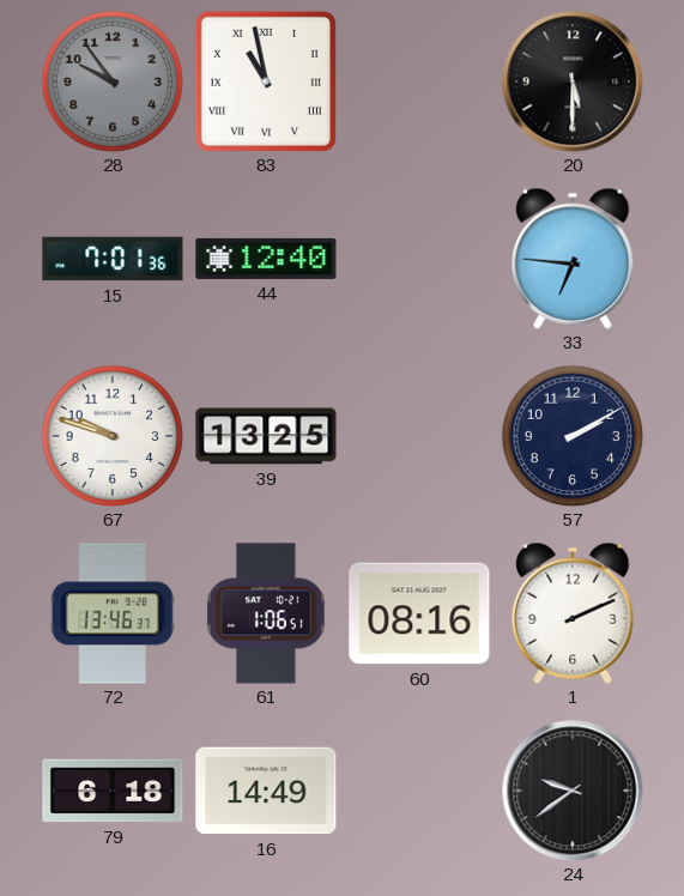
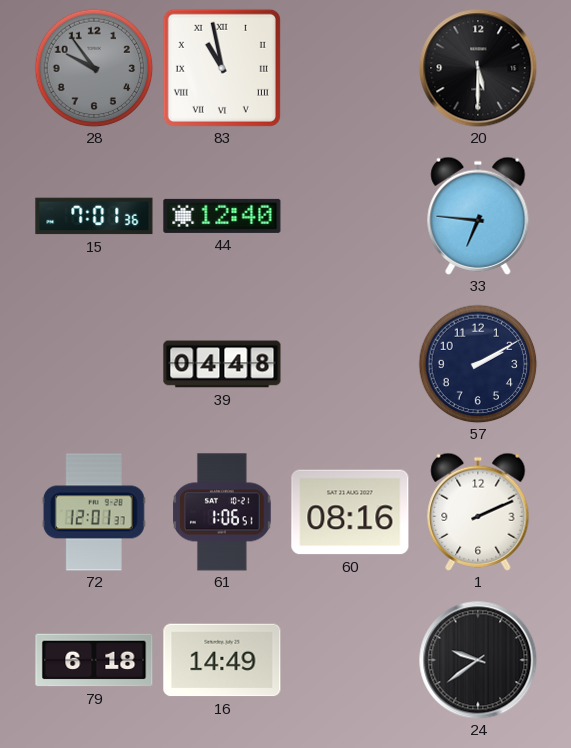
67: 9:48 -> none (113, 436)
39: 13:25 -> 04:48 (222, 364)
72: 13:46 -> 12:01 (94, 512)
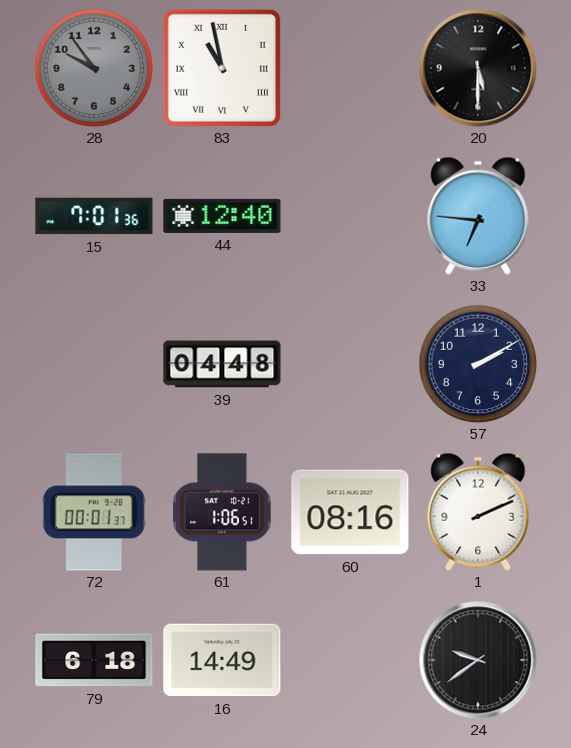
72: 12:01 -> 00:01 (94, 512)
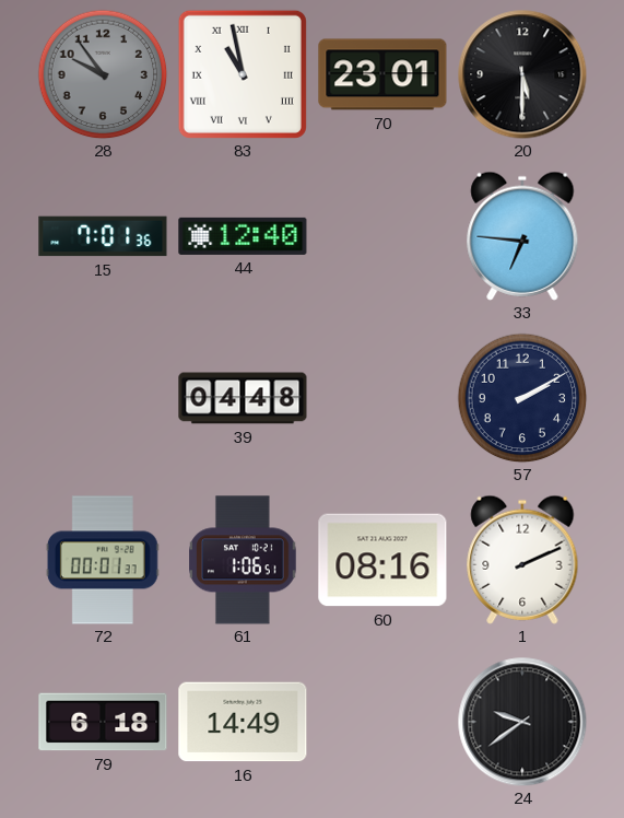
70: none -> 23:01 (382, 74)
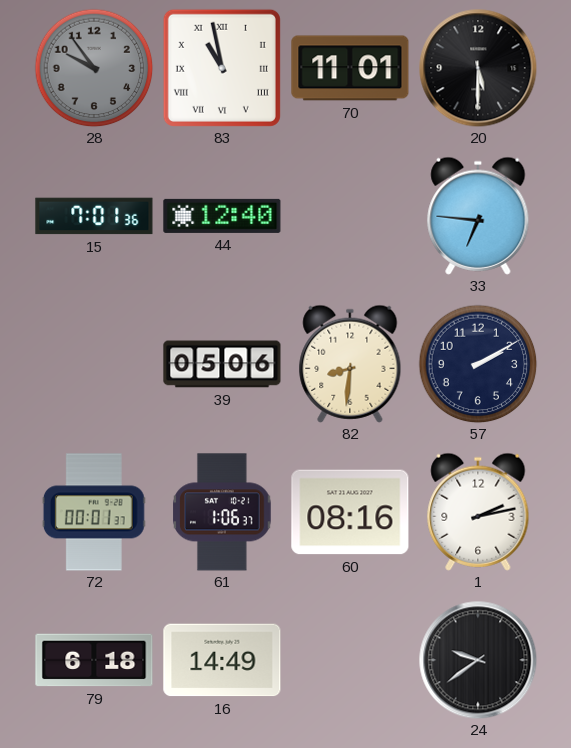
70: 23:01 -> 11:01 (350, 68)
39: 04:48 -> 05:06 (222, 364)
82: none -> 8:31 (350, 364)
61: 1:06:51 -> 1:06:37 (222, 512)
1: 2:11 -> 2:13 (478, 512)
